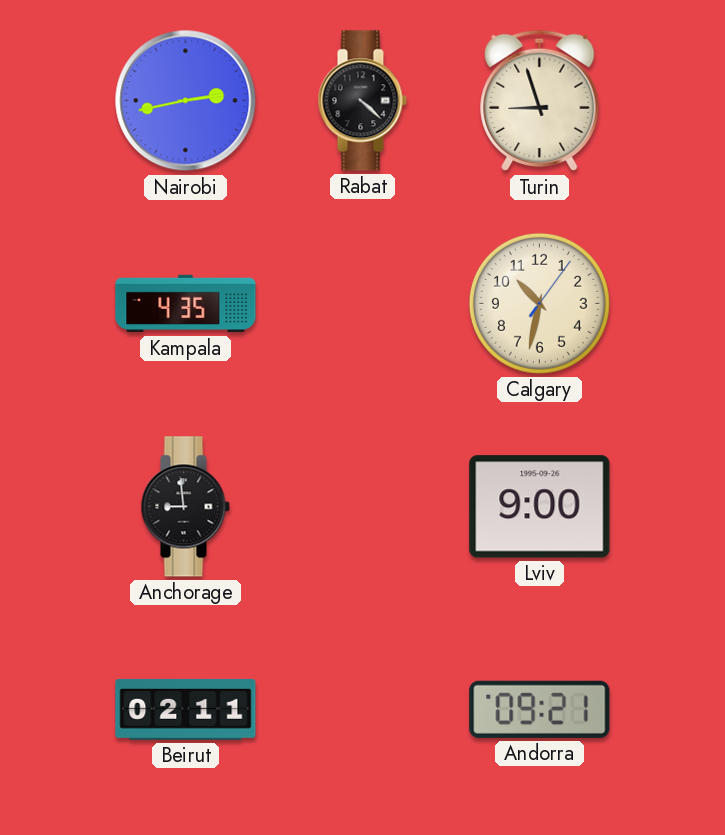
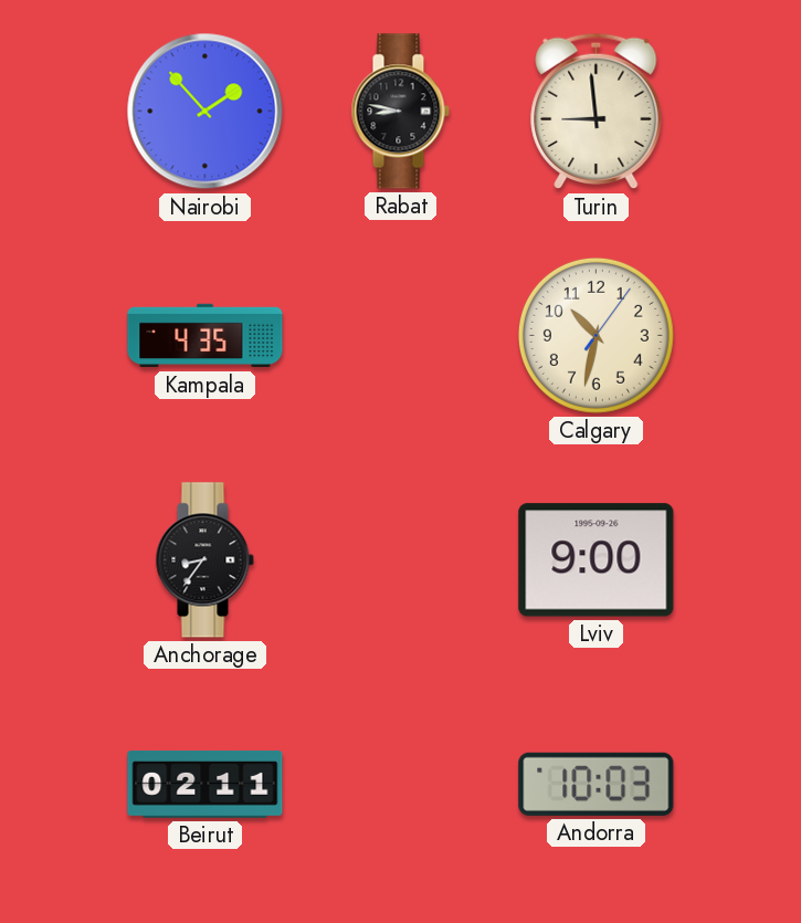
Nairobi: 2:43 -> 1:53 (205, 112)
Rabat: 4:22 -> 8:47 (400, 112)
Turin: 8:57 -> 8:59 (597, 112)
Anchorage: 8:59 -> 8:36 (204, 560)
Andorra: 09:21 -> 10:03 (597, 784)
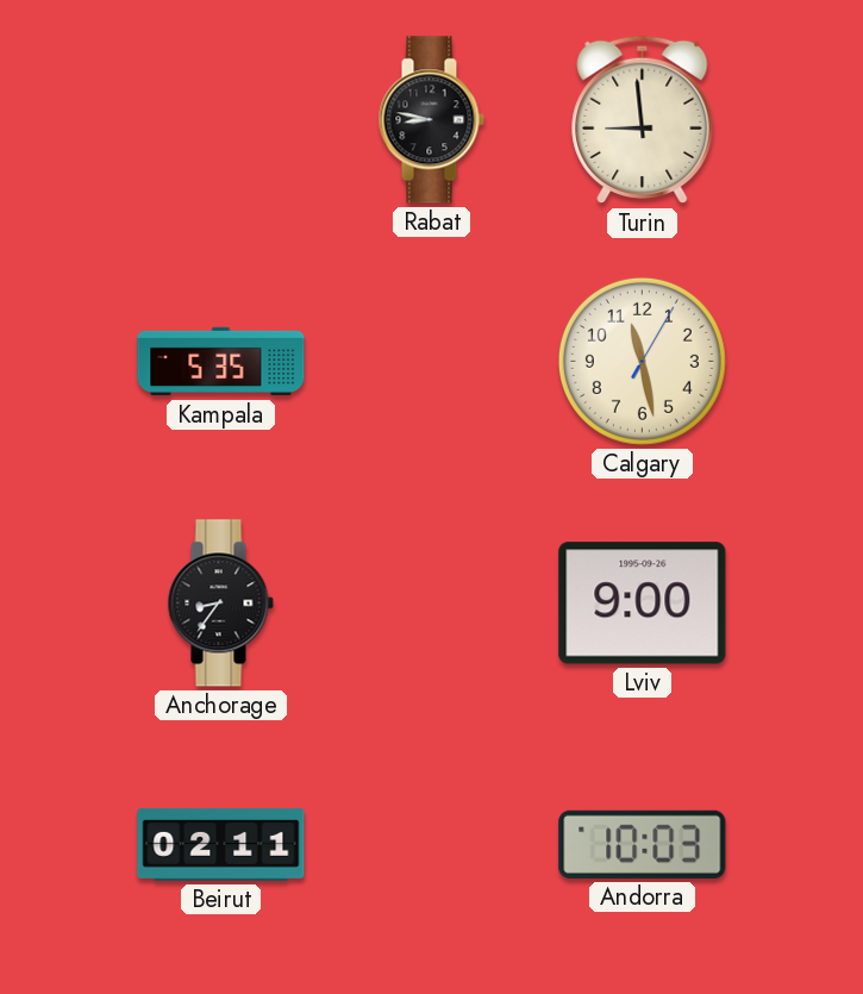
Nairobi: 1:53 -> none (205, 112)
Kampala: 4:35 -> 5:35 (221, 362)
Calgary: 10:32 -> 11:28 (642, 361)
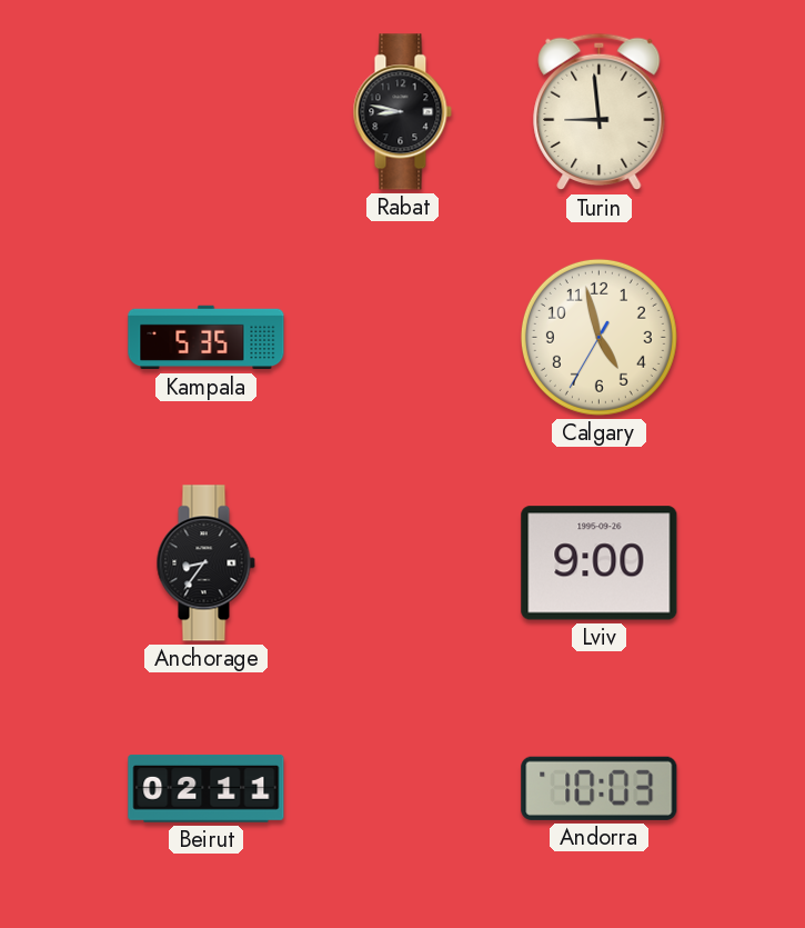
Calgary: 11:28 -> 4:57 (598, 337)
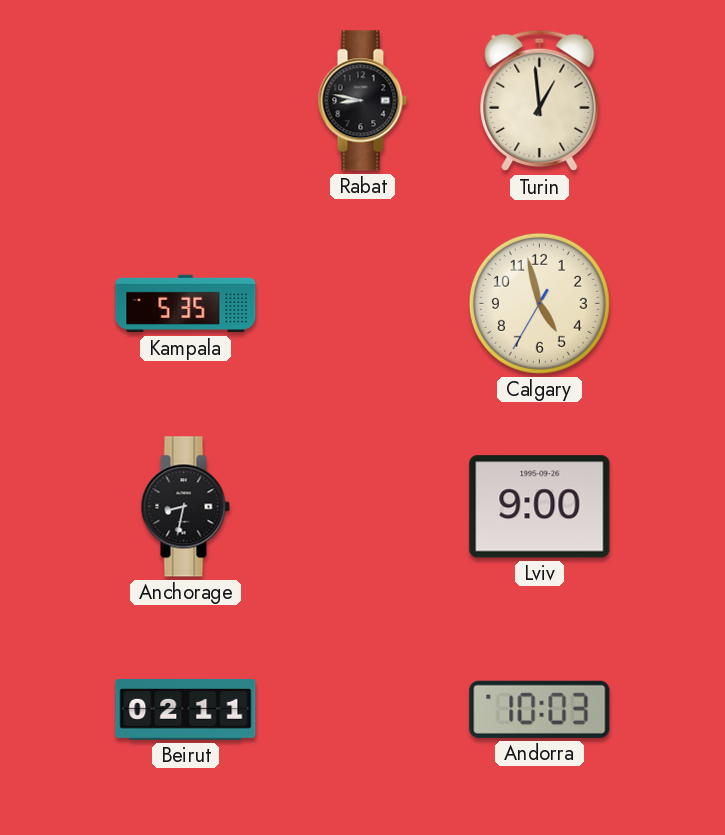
Turin: 8:59 -> 12:59 (540, 101)
Anchorage: 8:36 -> 8:32 (185, 507)
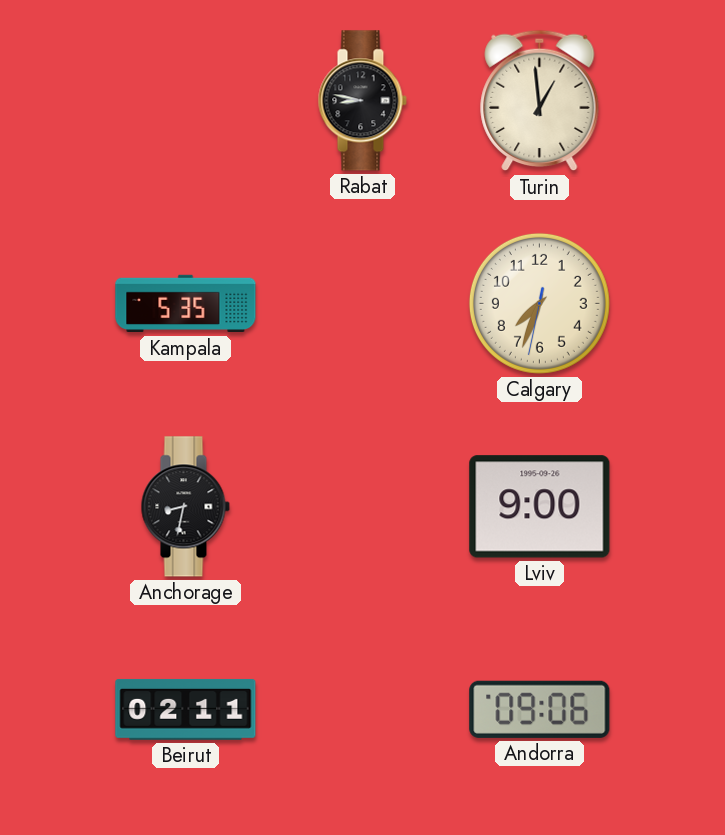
Calgary: 4:57 -> 7:33 (539, 303)
Andorra: 10:03 -> 09:06 (540, 709)
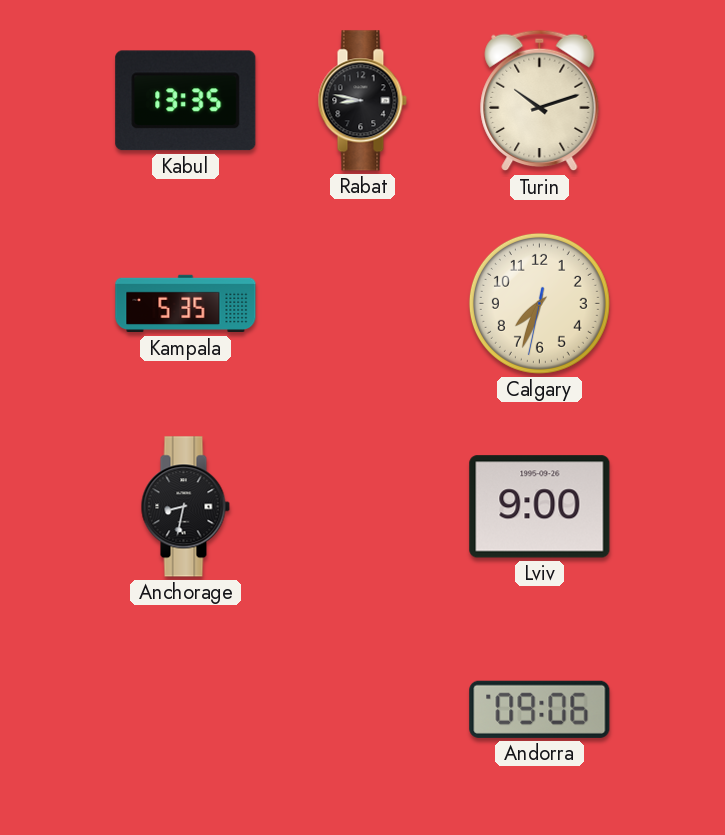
Kabul: none -> 13:35 (186, 101)
Turin: 12:59 -> 10:12 (540, 101)
Beirut: 02:11 -> none (186, 709)
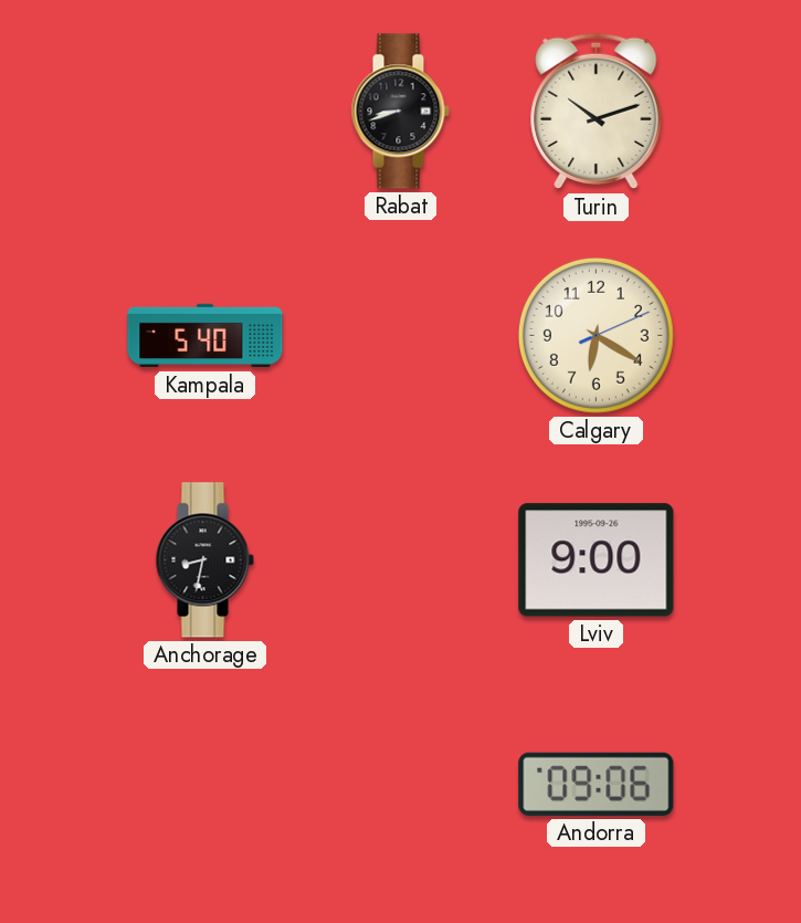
Kabul: 13:35 -> none (186, 101)
Rabat: 8:47 -> 8:42 (400, 112)
Kampala: 5:35 -> 5:40 (205, 336)
Calgary: 7:33 -> 6:20 (596, 335)
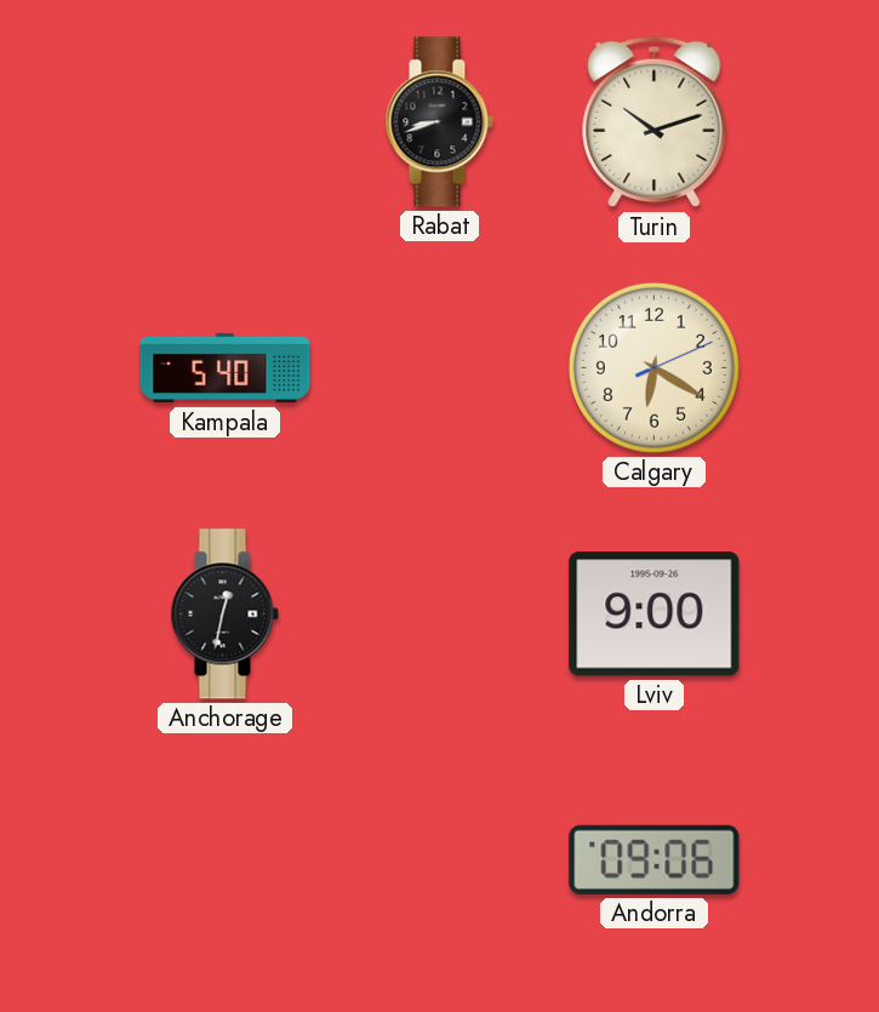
Anchorage: 8:32 -> 12:32 (224, 614)
